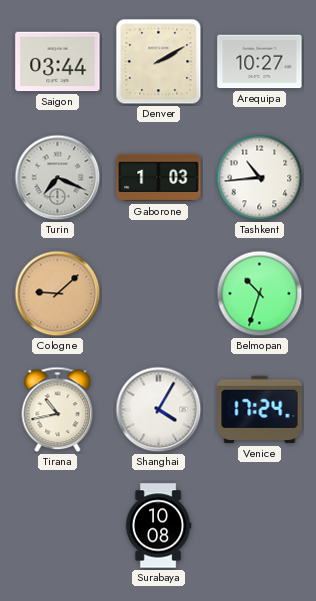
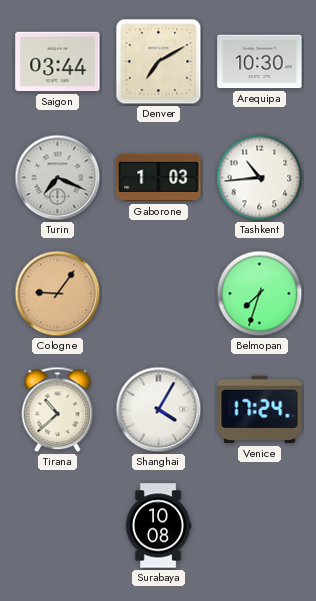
Denver: 2:10 -> 7:10 (159, 62)
Arequipa: 10:27 -> 10:30 (260, 62)
Cologne: 9:08 -> 9:06 (58, 294)
Belmopan: 10:33 -> 7:33 (260, 294)
Tirana: 10:43 -> 10:38 (58, 410)
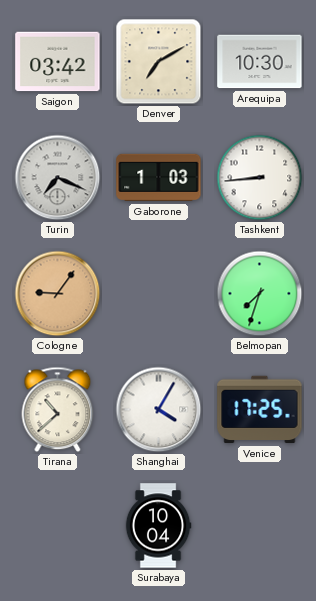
Saigon: 03:44 -> 03:42 (58, 62)
Tashkent: 10:44 -> 8:44 (260, 178)
Venice: 17:24 -> 17:25 (260, 410)
Surabaya: 10:08 -> 10:04 (158, 526)
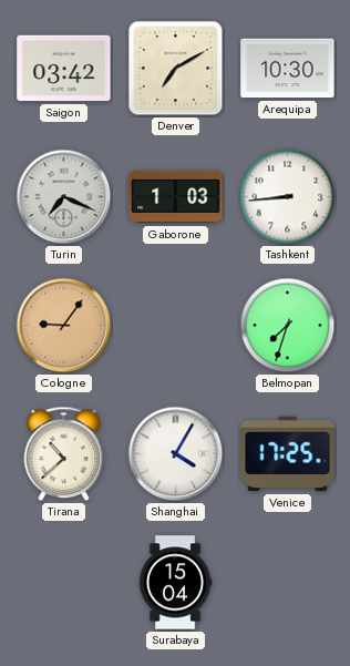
Surabaya: 10:04 -> 15:04 (175, 583)
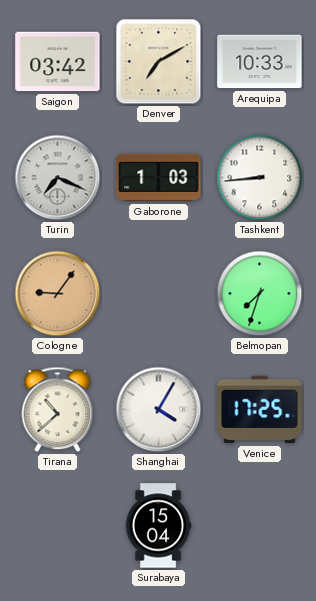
Arequipa: 10:30 -> 10:33 (260, 62)
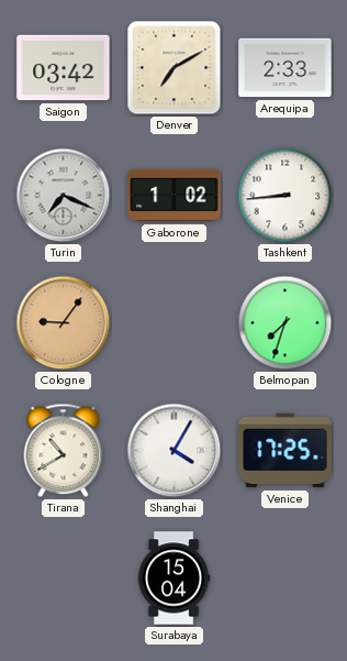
Arequipa: 10:33 -> 2:33 (286, 68)
Gaborone: 1:03 -> 1:02 (175, 196)
Tirana: 10:38 -> 10:40 (64, 451)
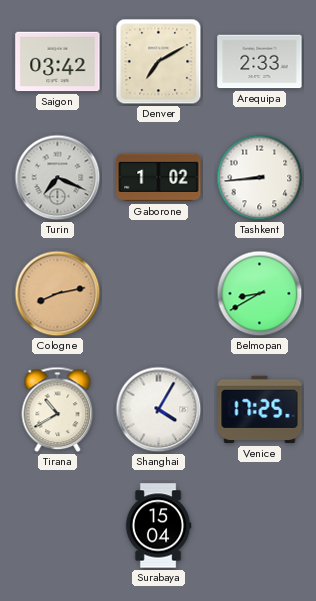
Cologne: 9:06 -> 8:13 (58, 294)
Belmopan: 7:33 -> 8:40 (260, 294)
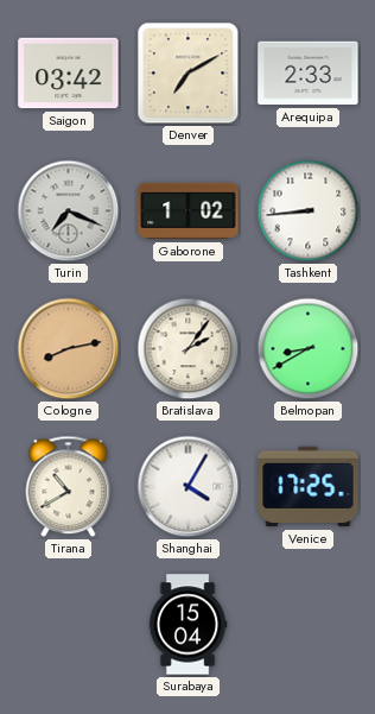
Bratislava: none -> 2:06 (189, 349)
